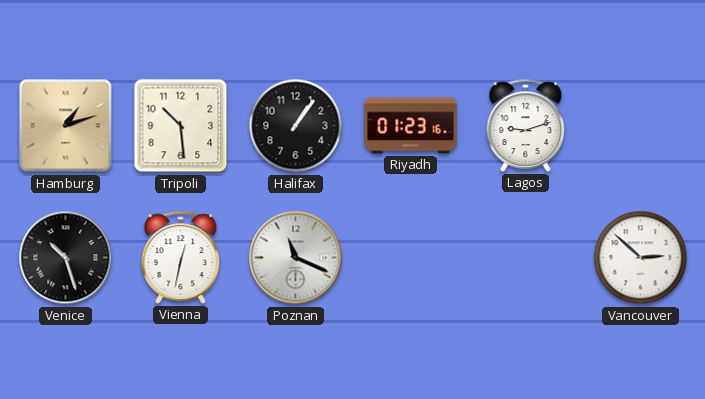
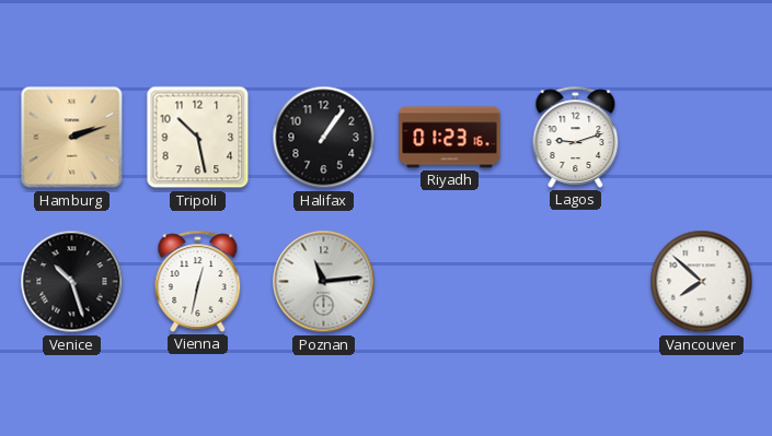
Hamburg: 1:12 -> 2:12 (72, 138)
Tripoli: 10:29 -> 10:28 (198, 138)
Poznan: 11:19 -> 11:14 (324, 282)
Vancouver: 2:52 -> 7:52 (702, 282)
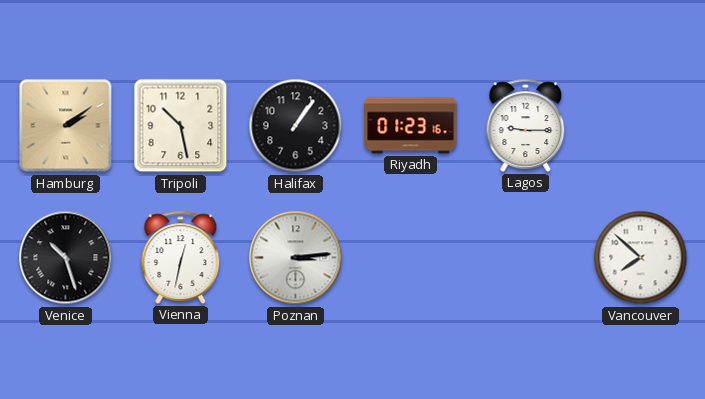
Hamburg: 2:12 -> 2:09 (66, 126)
Lagos: 9:12 -> 9:15 (526, 125)
Poznan: 11:14 -> 3:14 (296, 258)
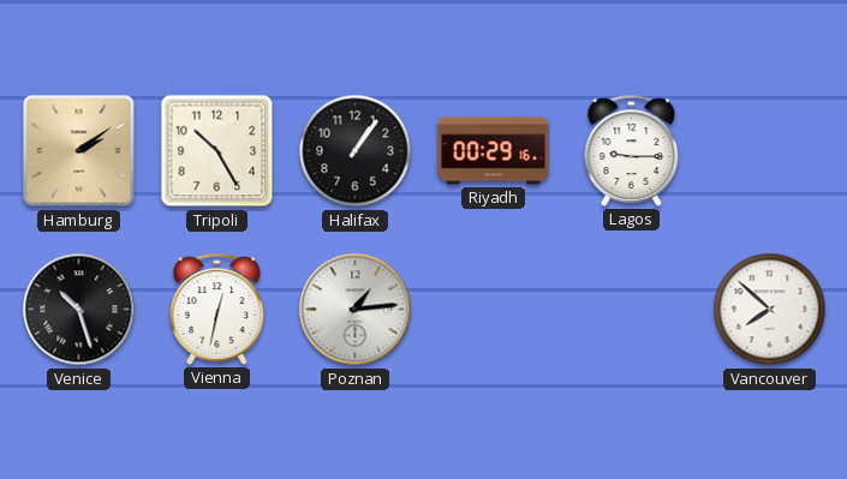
Tripoli: 10:28 -> 10:25 (217, 151)
Riyadh: 01:23 -> 00:29 (494, 151)
Poznan: 3:14 -> 1:14 (356, 310)
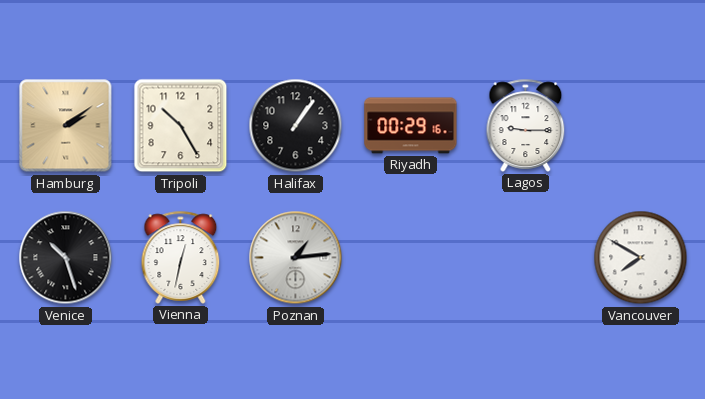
Vancouver: 7:52 -> 7:50 (641, 258)
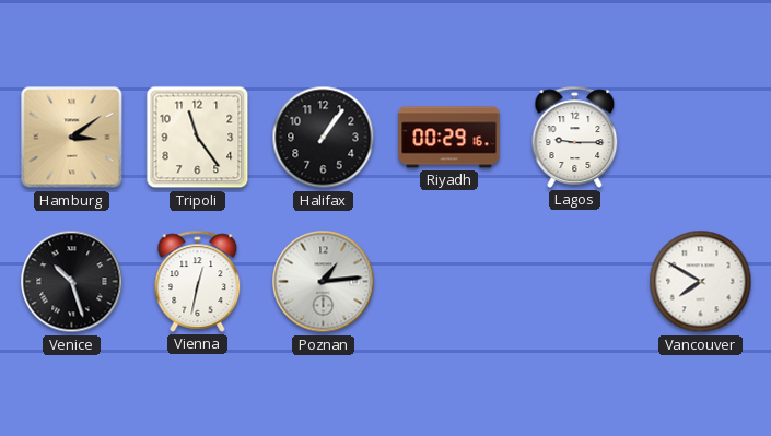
Hamburg: 2:09 -> 3:09 (72, 138)
Tripoli: 10:25 -> 11:24 (198, 138)
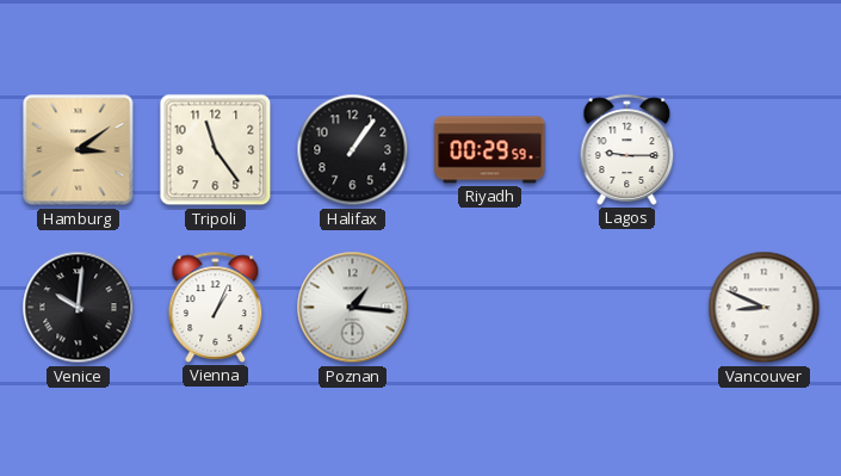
Riyadh: 00:29:16 -> 00:29:59 (490, 150)
Venice: 10:27 -> 10:01 (79, 308)
Vienna: 12:32 -> 1:04 (216, 307)
Poznan: 1:14 -> 1:16 (353, 308)
Vancouver: 7:50 -> 8:49 (765, 308)
